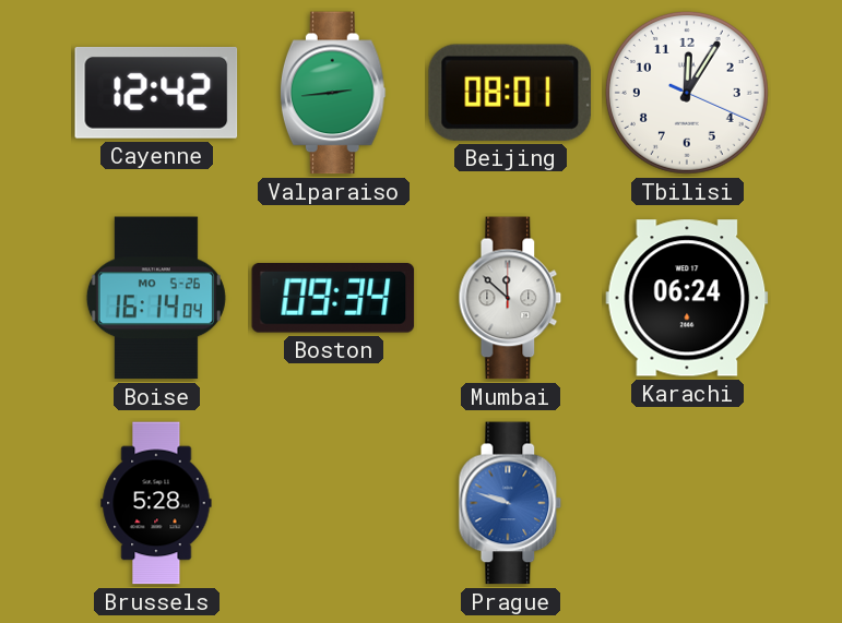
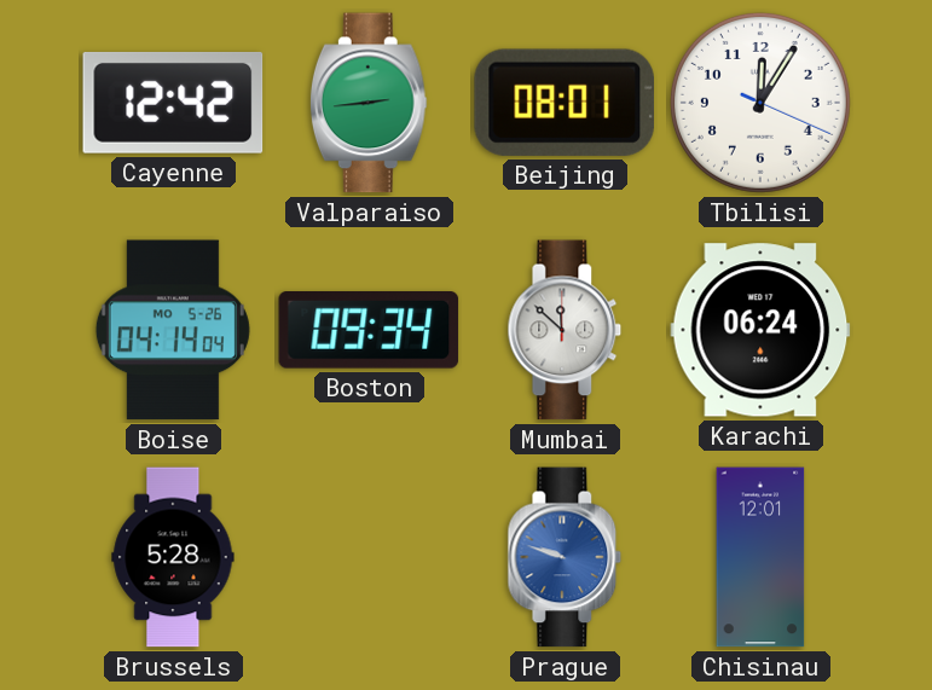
Boise: 16:14 -> 04:14 (173, 330)
Chisinau: none -> 12:01 (760, 557)
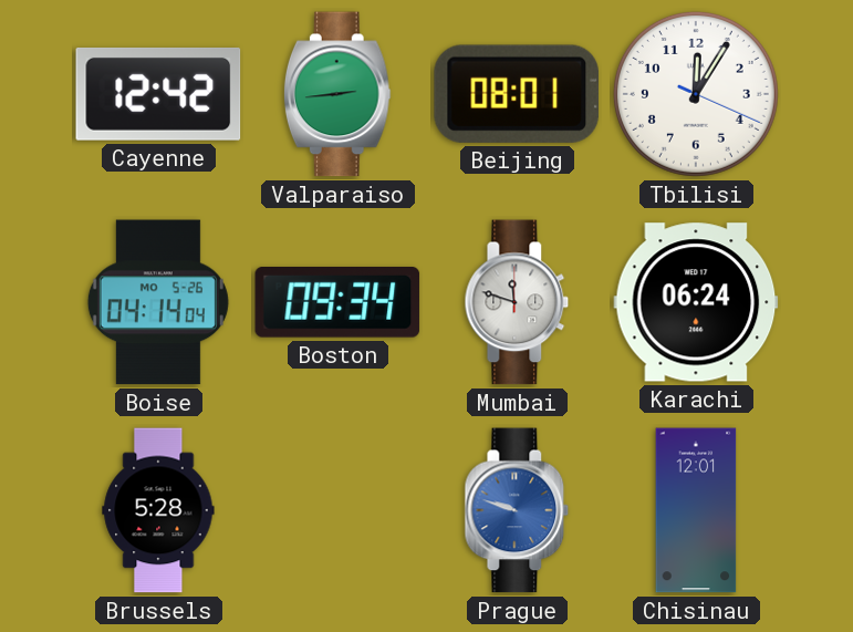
Mumbai: 11:52 -> 11:48 (517, 302)
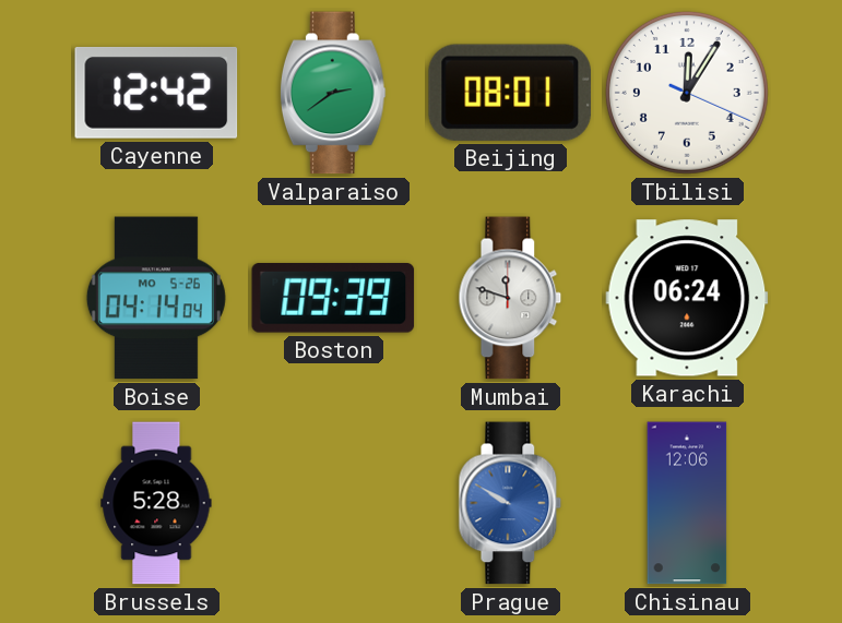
Valparaiso: 2:44 -> 2:39 (333, 93)
Boston: 09:34 -> 09:39 (333, 299)
Prague: 9:48 -> 9:50 (510, 503)
Chisinau: 12:01 -> 12:06 (687, 503)
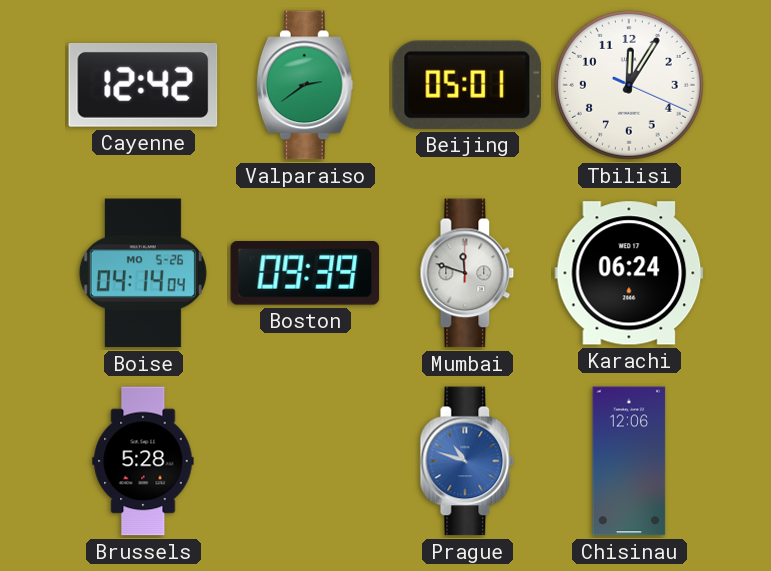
Beijing: 08:01 -> 05:01 (467, 85)
Prague: 9:50 -> 10:48 (467, 461)
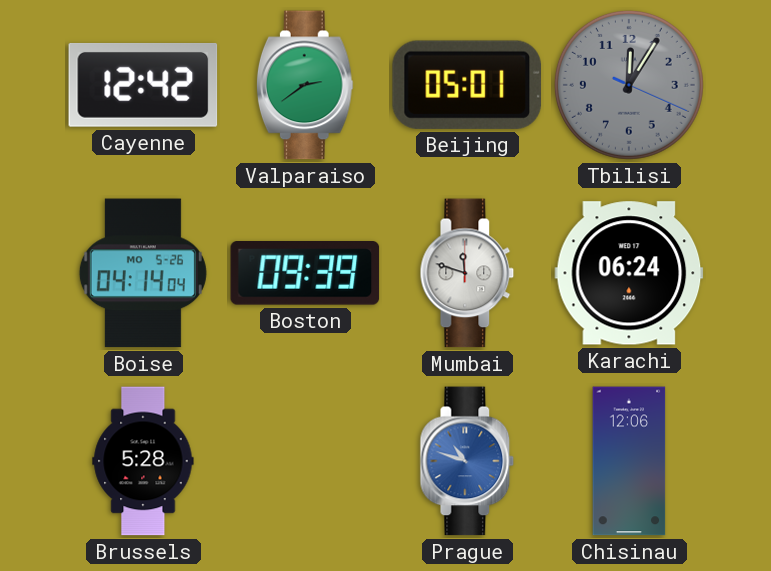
Tbilisi dial: white -> grey (629, 85)
